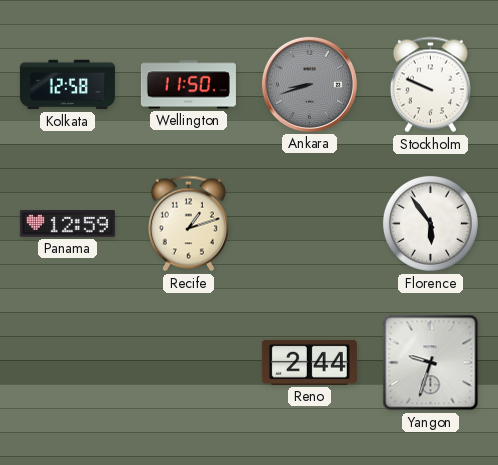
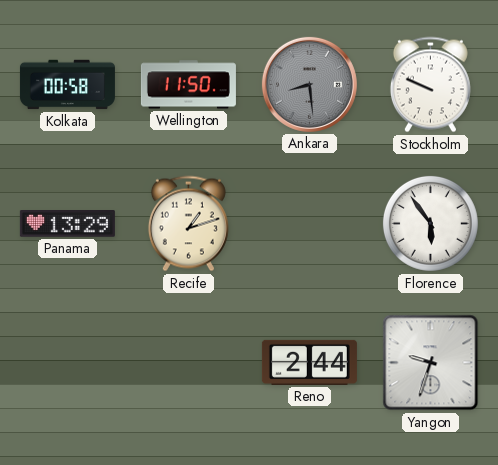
Kolkata: 12:58 -> 00:58 (67, 85)
Ankara: 8:42 -> 8:29 (309, 84)
Panama: 12:59 -> 13:29 (67, 224)
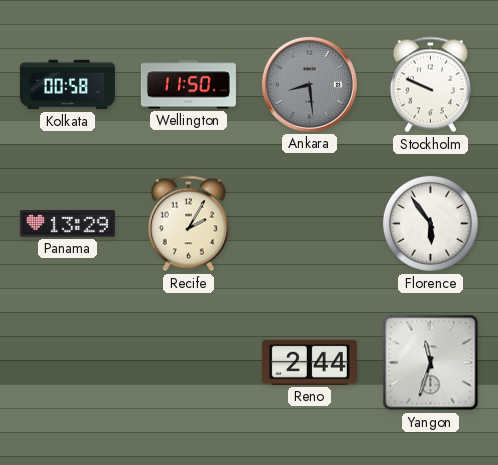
Recife: 1:12 -> 2:05 (188, 224)
Yangon: 9:33 -> 11:33 (431, 363)
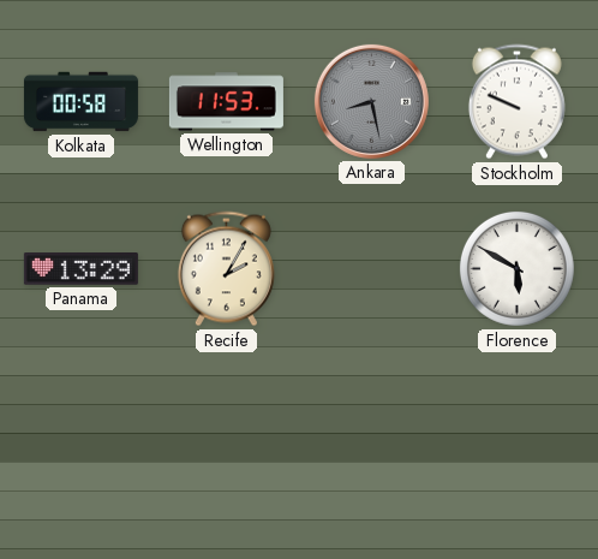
Wellington: 11:50 -> 11:53 (226, 102)
Ankara: 8:29 -> 8:28 (371, 101)
Florence: 5:54 -> 5:50 (516, 268)
Reno: 2:44 -> none (309, 362)
Yangon: 11:33 -> none (431, 363)
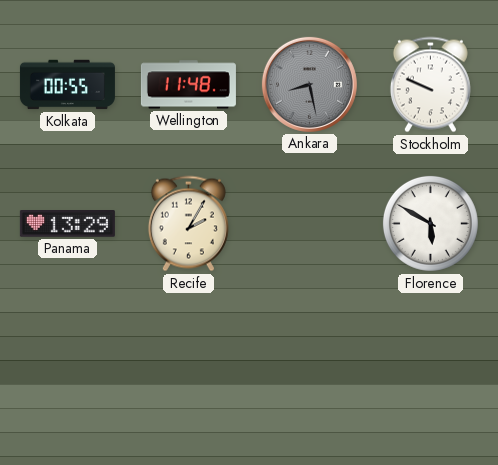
Kolkata: 00:58 -> 00:55 (67, 85)
Wellington: 11:53 -> 11:48 (188, 85)
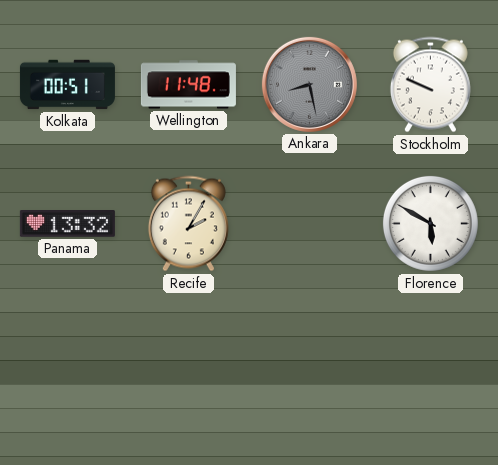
Kolkata: 00:55 -> 00:51 (67, 85)
Panama: 13:29 -> 13:32 (67, 224)
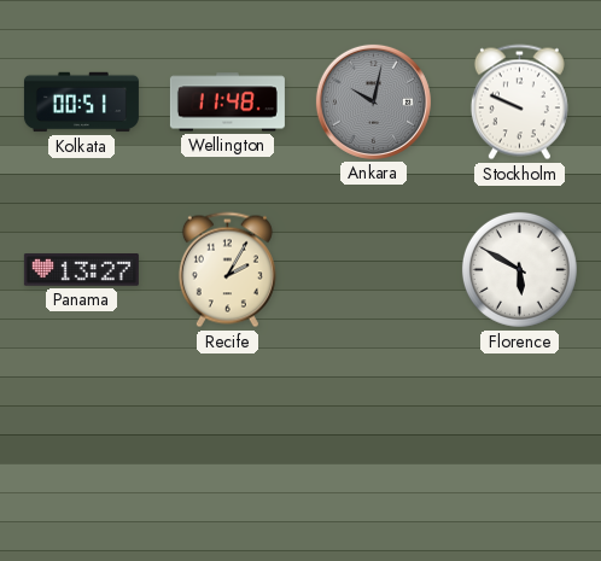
Ankara: 8:28 -> 10:02 (373, 101)
Panama: 13:32 -> 13:27 (81, 270)
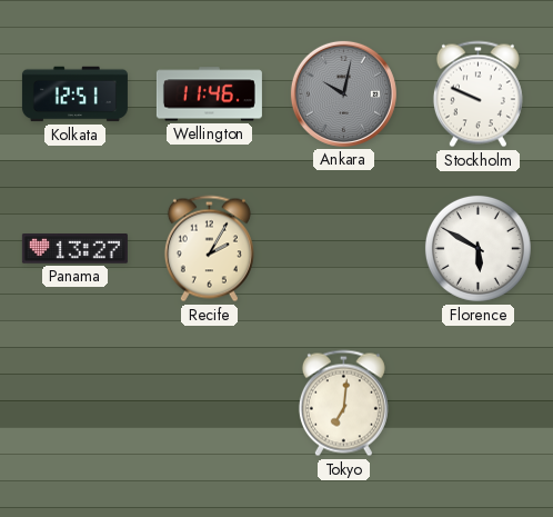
Kolkata: 00:51 -> 12:51 (74, 95)
Wellington: 11:48 -> 11:46 (209, 95)
Tokyo: none -> 7:01 (343, 404)
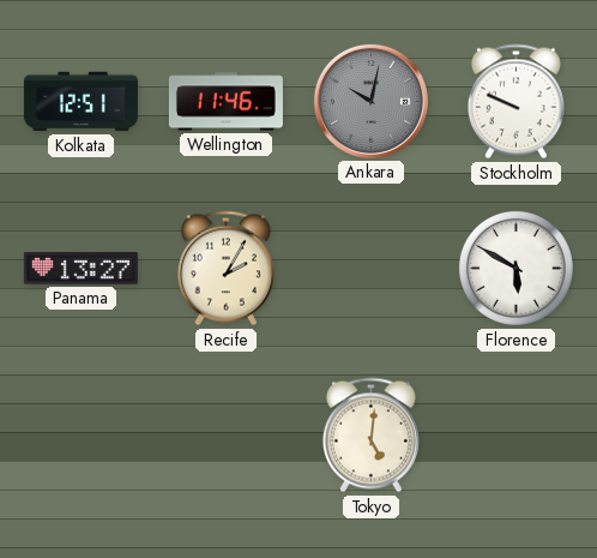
Tokyo: 7:01 -> 5:01 (370, 436)
